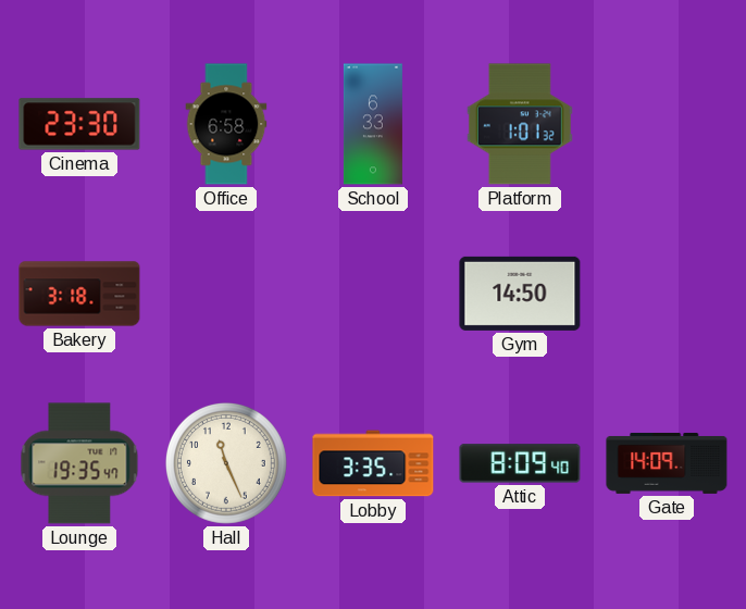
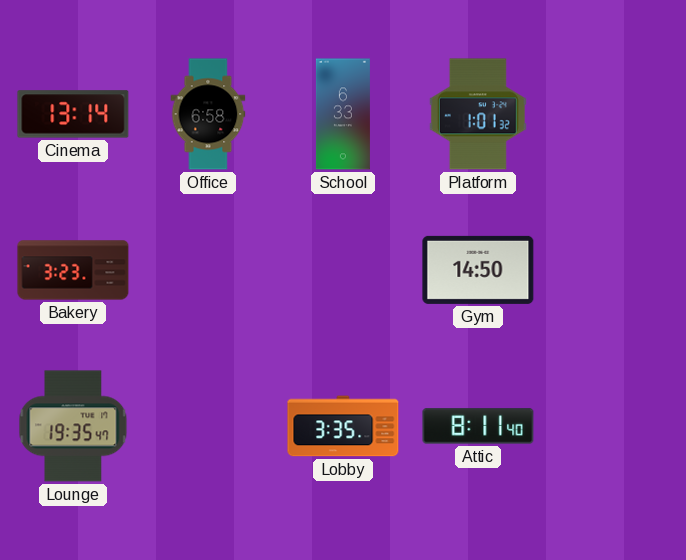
Cinema: 23:30 -> 13:14 (73, 114)
Bakery: 3:18 -> 3:23 (73, 270)
Hall: 11:26 -> none (226, 463)
Attic: 8:09 -> 8:11 (478, 426)
Gate: 14:09 -> none (667, 463)
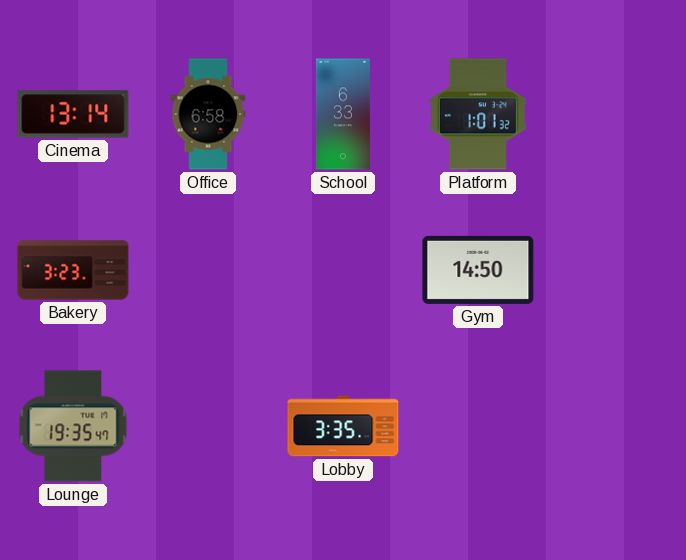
Attic: 8:11 -> none (478, 426)
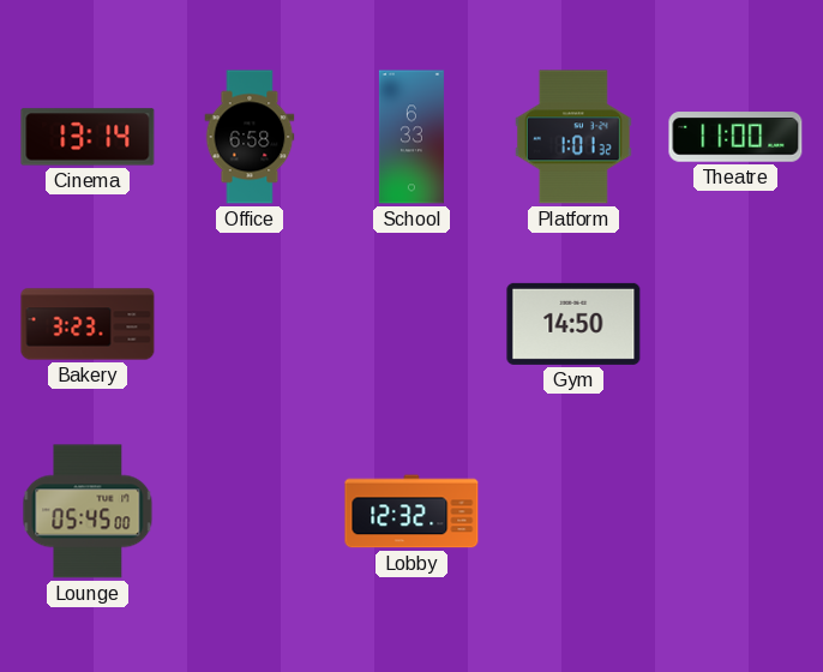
Theatre: none -> 11:00 (735, 137)
Lounge: 19:35 -> 05:45 (88, 511)
Lobby: 3:35 -> 12:32 (411, 511)
